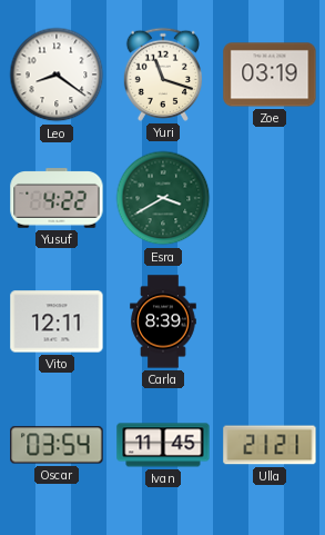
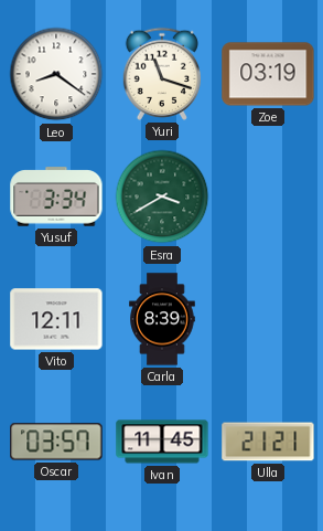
Yusuf: 4:22 -> 3:34 (56, 197)
Oscar: 03:54 -> 03:57 (56, 442)
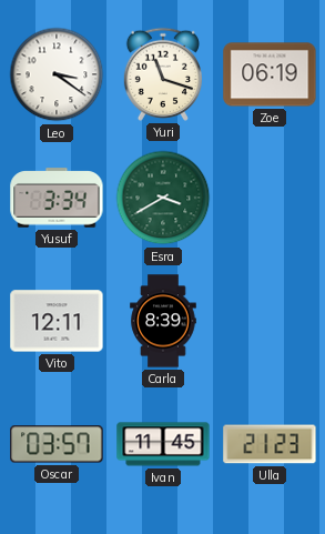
Leo: 8:21 -> 3:21 (57, 74)
Zoe: 03:19 -> 06:19 (270, 74)
Ulla: 21:21 -> 21:23 (270, 444)
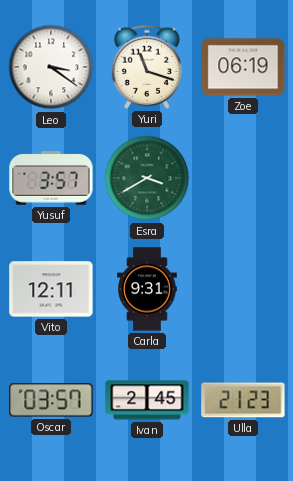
Yusuf: 3:34 -> 3:57 (51, 178)
Carla: 8:39 -> 9:31 (147, 289)
Ivan: 11:45 -> 2:45 (147, 400)
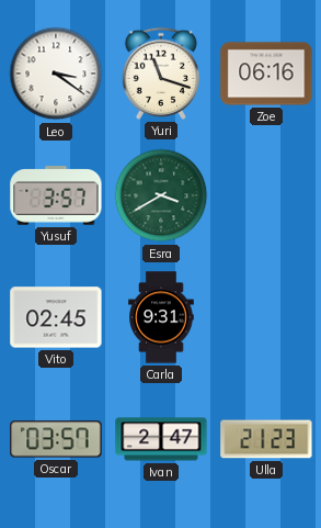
Zoe: 06:19 -> 06:16 (266, 74)
Vito: 12:11 -> 02:45 (56, 317)
Ivan: 2:45 -> 2:47 (161, 439)
